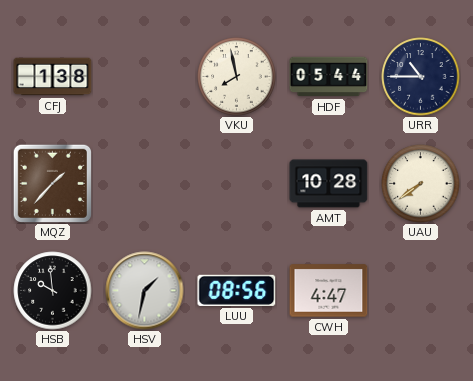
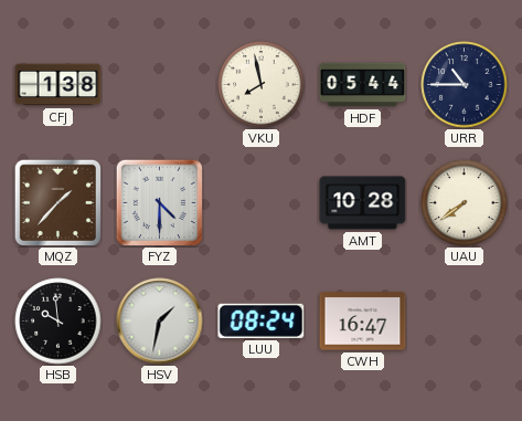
FYZ: none -> 4:30 (159, 202)
LUU: 08:56 -> 08:24 (262, 320)
CWH: 4:47 -> 16:47 (363, 322)
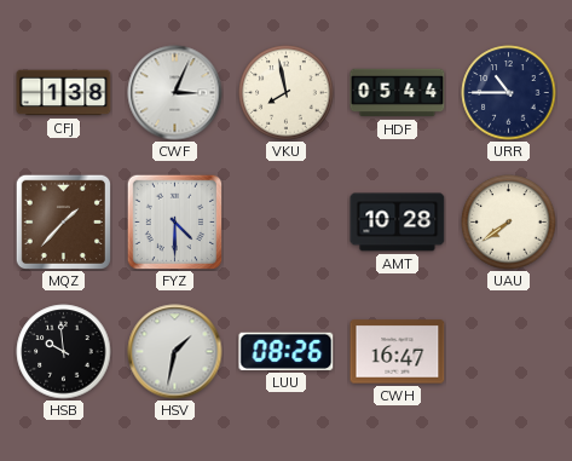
CWF: none -> 3:04 (175, 93)
LUU: 08:24 -> 08:26 (287, 351)
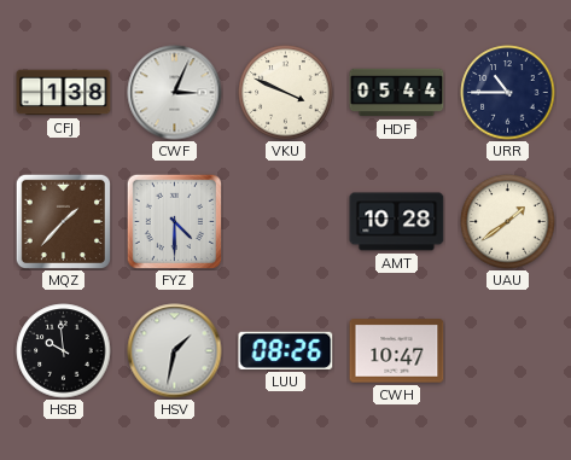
VKU: 7:58 -> 3:49 (286, 93)
UAU: 7:39 -> 1:39 (508, 222)
CWH: 16:47 -> 10:47 (397, 351)
